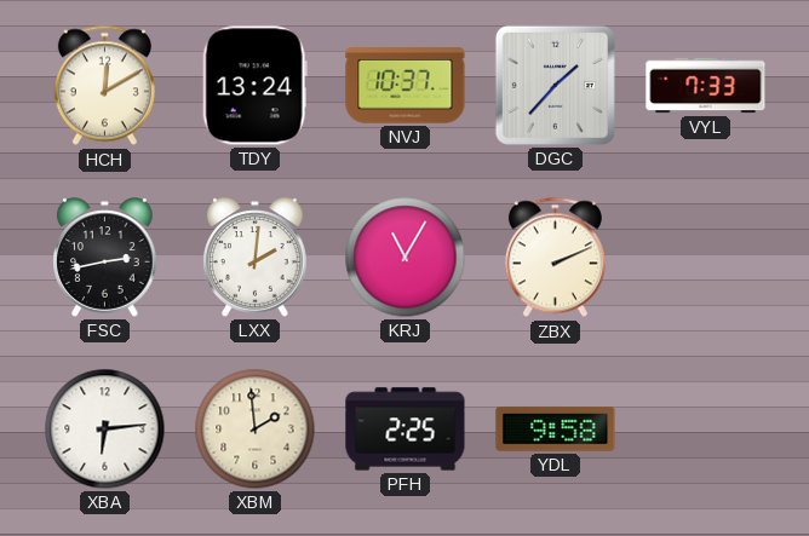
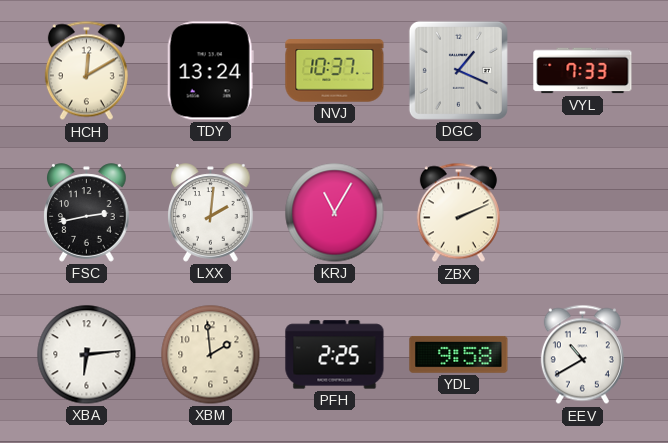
DGC: 1:37 -> 1:19 (458, 70)
EEV: none -> 10:40 (582, 355)
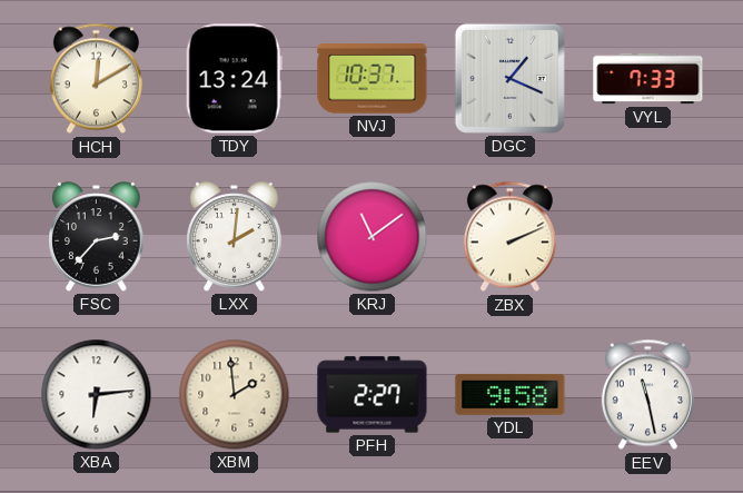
FSC: 2:43 -> 2:37 (97, 237)
KRJ: 11:05 -> 11:09 (373, 237)
PFH: 2:25 -> 2:27 (373, 395)
EEV: 10:40 -> 11:28 (647, 395)
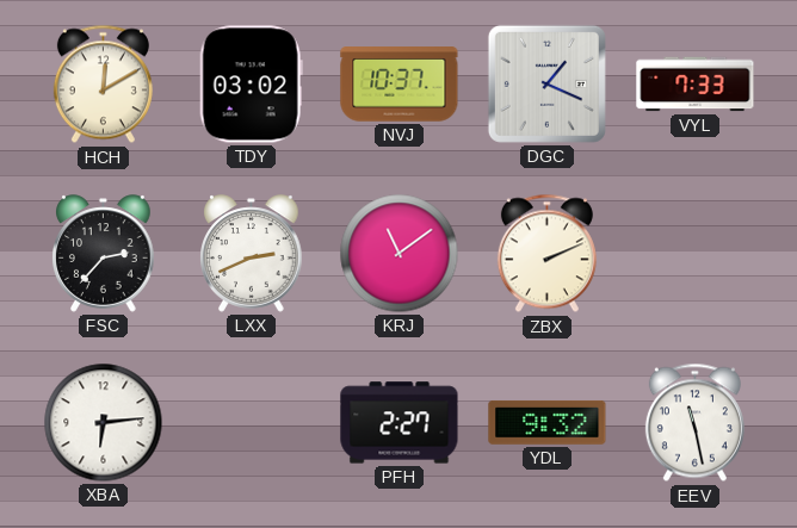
TDY: 13:24 -> 03:02 (251, 85)
LXX: 2:01 -> 2:41 (252, 254)
XBM: 1:59 -> none (235, 395)
YDL: 9:58 -> 9:32 (548, 422)
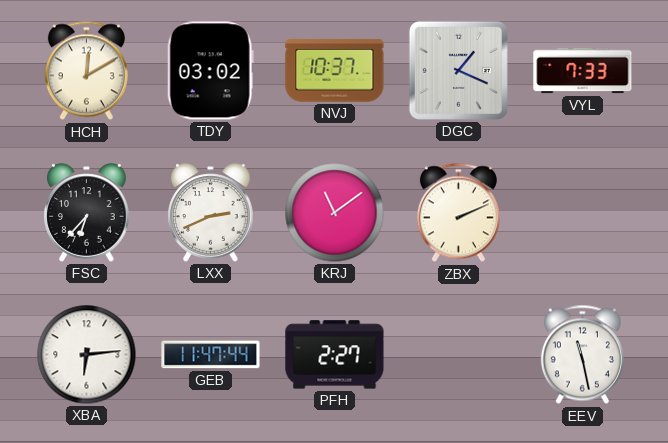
FSC: 2:37 -> 6:37 (87, 213)
GEB: none -> 11:47 (211, 355)
YDL: 9:32 -> none (548, 422)
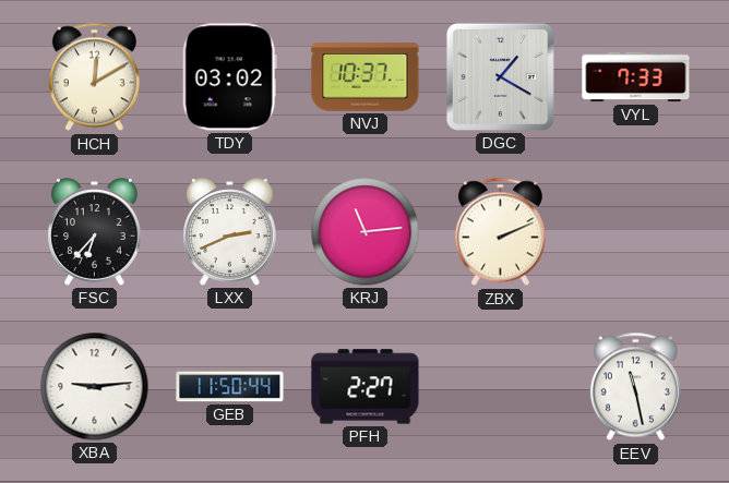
DGC: 1:19 -> 1:20 (500, 76)
KRJ: 11:09 -> 11:14 (366, 232)
XBA: 6:14 -> 9:14 (95, 387)
GEB: 11:47 -> 11:50 (230, 387)
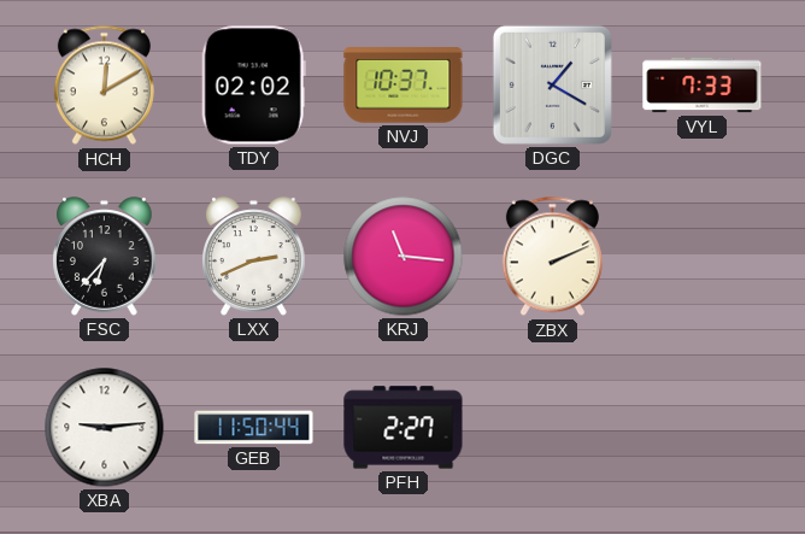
TDY: 03:02 -> 02:02 (253, 86)
KRJ: 11:14 -> 11:16 (404, 257)
EEV: 11:28 -> none (635, 387)
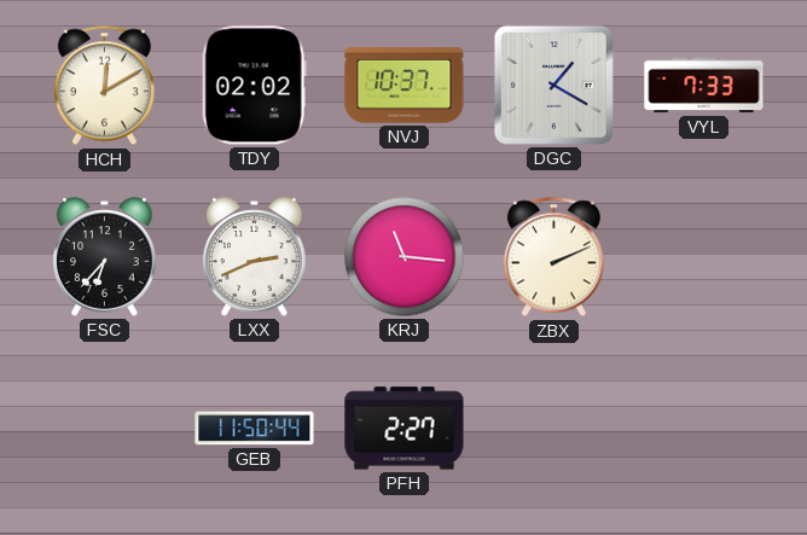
XBA: 9:14 -> none (105, 428)
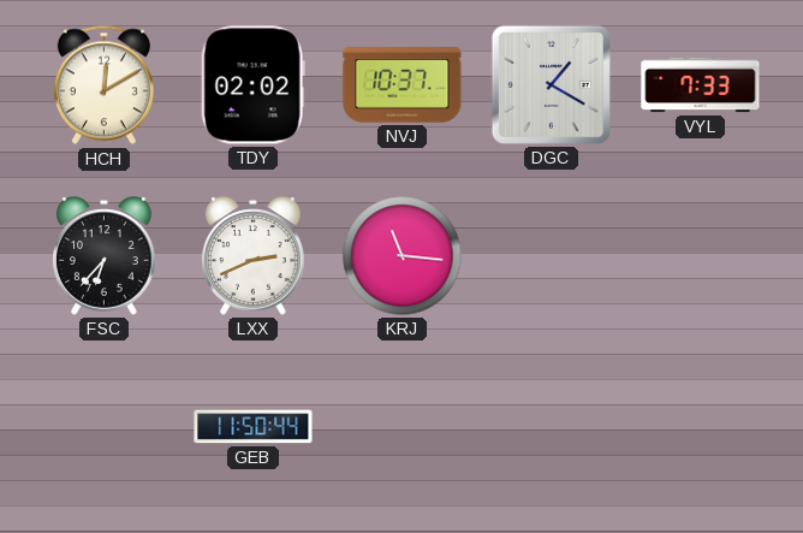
ZBX: 2:11 -> none (553, 257)
PFH: 2:27 -> none (405, 429)
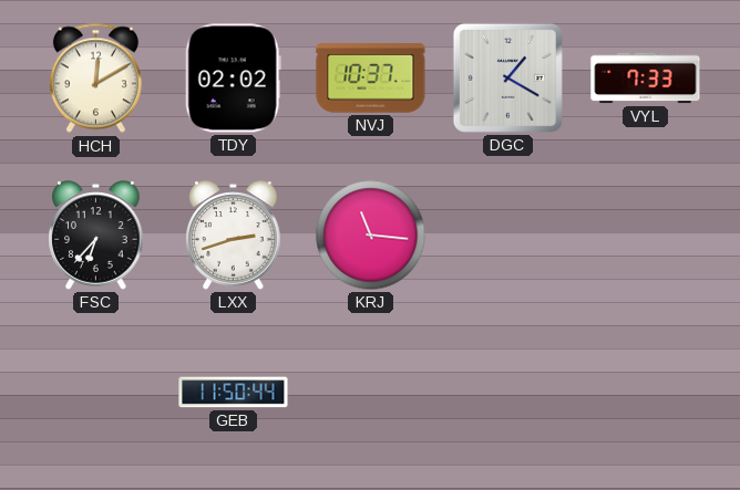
LXX: 2:41 -> 2:42 (234, 236)
